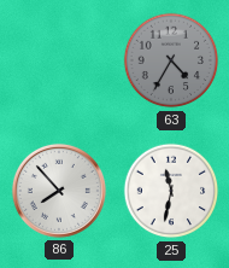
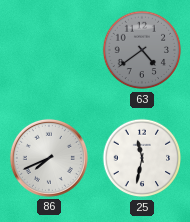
63: 4:35 -> 4:39 (142, 50)
86: 7:53 -> 7:41 (49, 158)
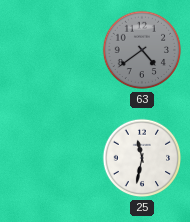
86: 7:41 -> none (49, 158)
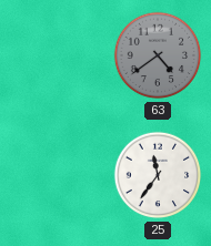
25: 11:32 -> 11:36 (158, 175)
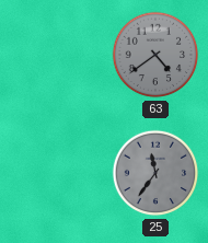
25 dial: white -> grey (155, 173)
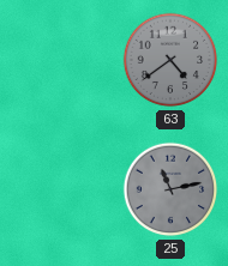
25: 11:36 -> 11:13 (170, 189)
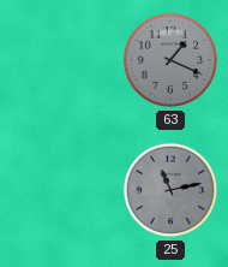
63: 4:39 -> 1:19 (170, 60)
